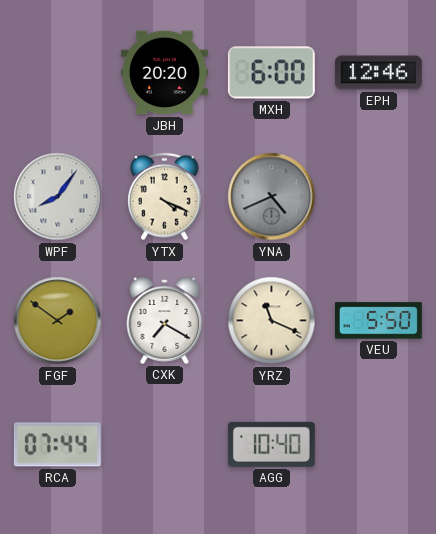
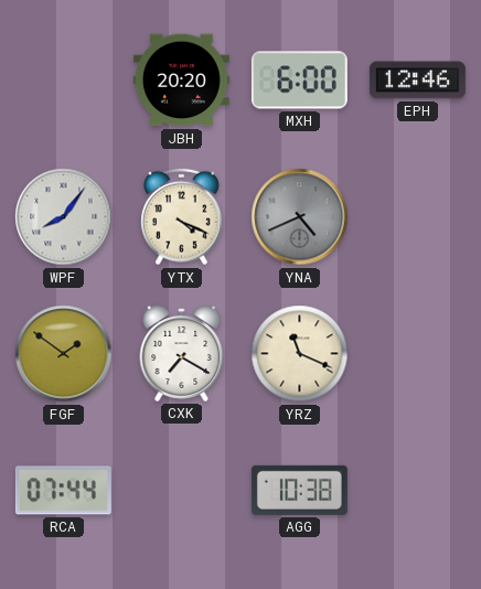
VEU: 5:50 -> none (378, 321)
AGG: 10:40 -> 10:38 (299, 490)
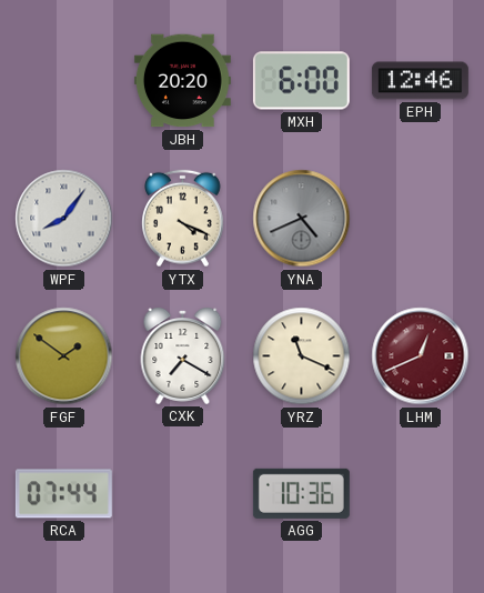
LHM: none -> 12:41 (421, 356)
AGG: 10:38 -> 10:36 (301, 493)
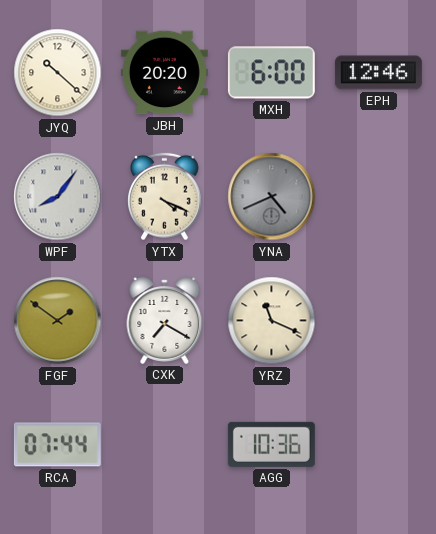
JYQ: none -> 10:22 (58, 73)
LHM: 12:41 -> none (421, 356)
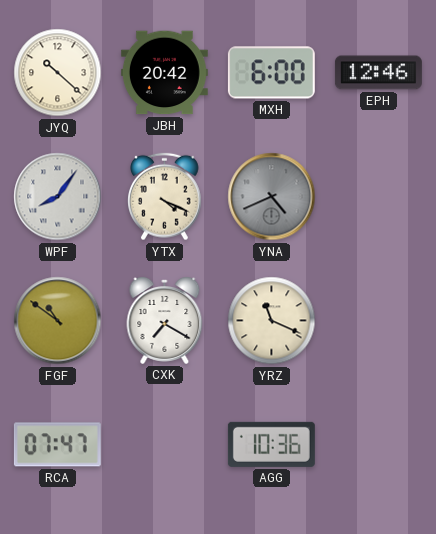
JBH: 20:20 -> 20:42 (164, 73)
FGF: 1:51 -> 10:51 (58, 321)
RCA: 07:44 -> 07:47 (57, 445)
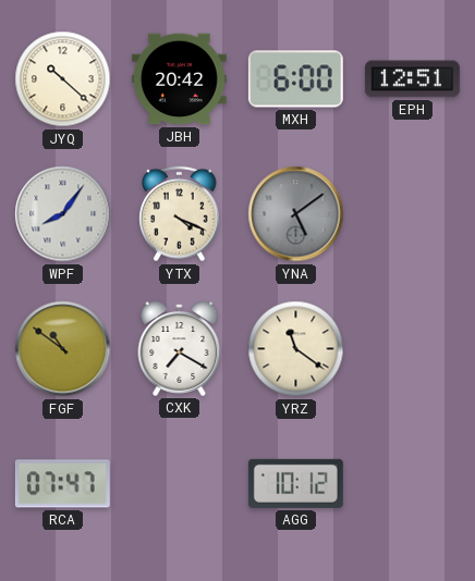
EPH: 12:46 -> 12:51 (412, 79)
YNA: 4:41 -> 5:09 (296, 214)
YRZ: 11:19 -> 11:21 (296, 349)
AGG: 10:36 -> 10:12 (295, 483)
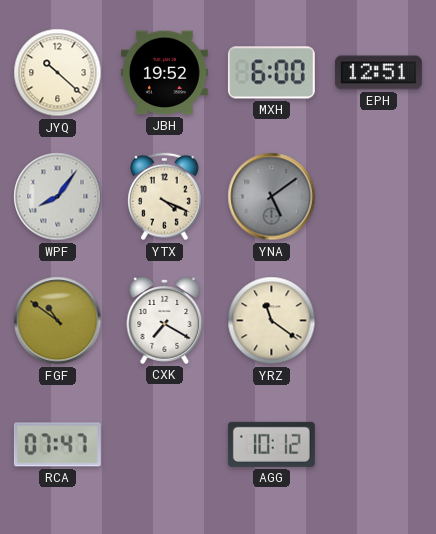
JBH: 20:42 -> 19:52 (164, 73)
